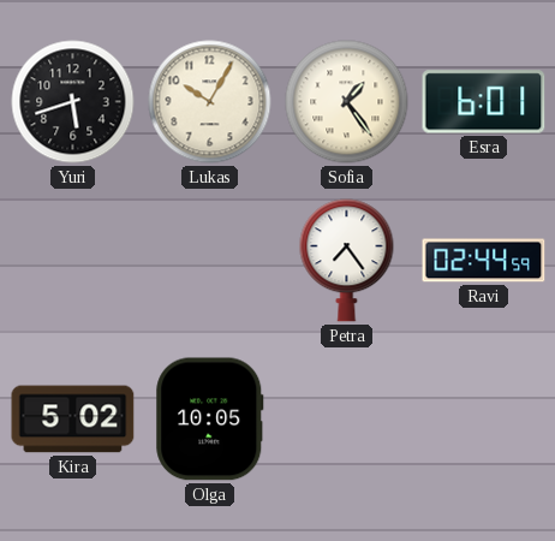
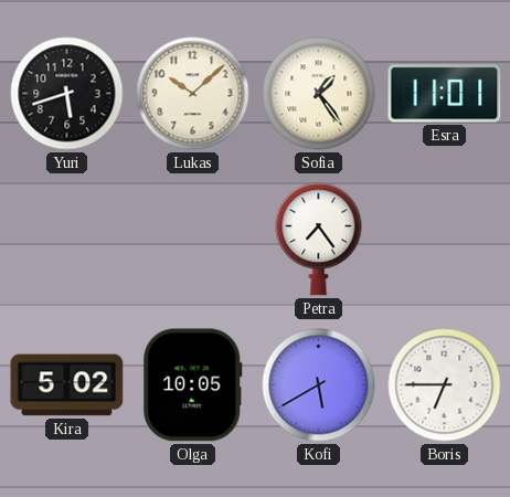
Lukas: 10:05 -> 10:08 (193, 94)
Esra: 6:01 -> 11:01 (445, 94)
Ravi: 02:44 -> none (484, 261)
Kofi: none -> 5:40 (319, 385)
Boris: none -> 6:45 (445, 385)
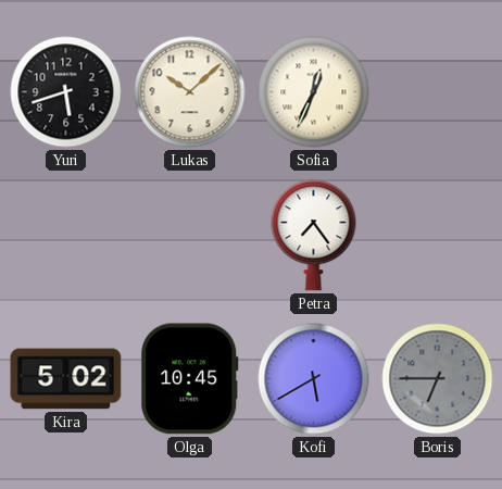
Sofia: 1:24 -> 12:34 (314, 92)
Esra: 11:01 -> none (445, 94)
Olga: 10:05 -> 10:45 (190, 379)
Boris dial: white -> grey (438, 379)
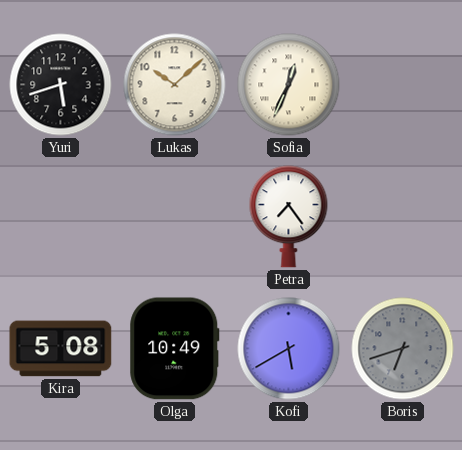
Kira: 5:02 -> 5:08 (61, 349)
Olga: 10:45 -> 10:49 (175, 349)
Boris: 6:45 -> 6:42 (403, 349)
